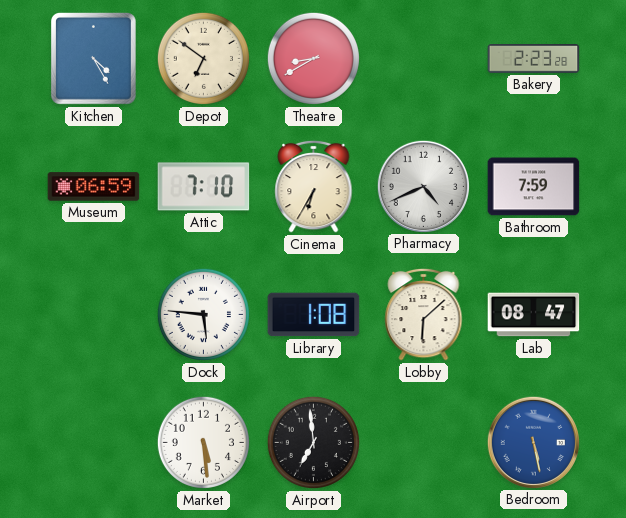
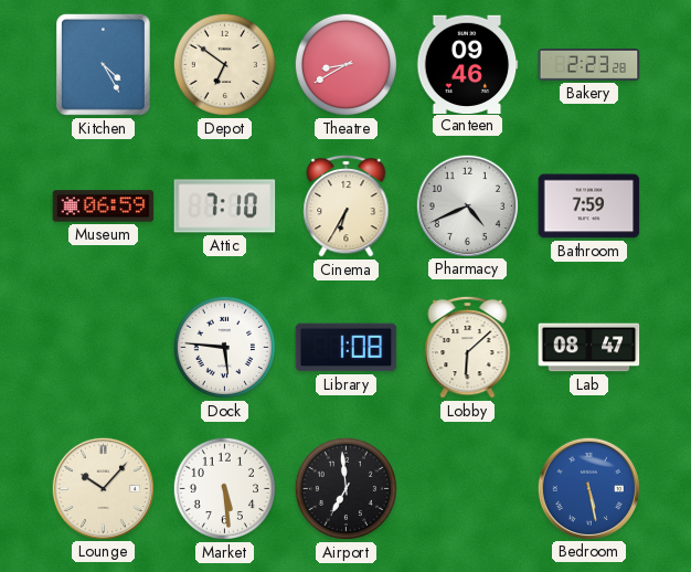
Canteen: none -> 09:46 (468, 64)
Lounge: none -> 10:07 (103, 488)
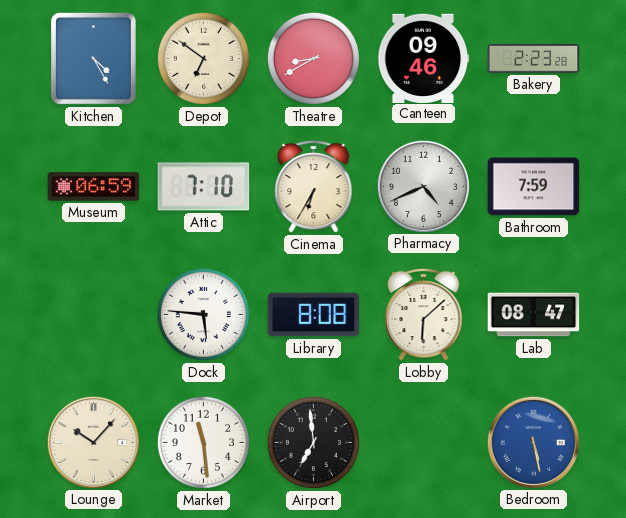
Library: 1:08 -> 8:08 (314, 315)
Market: 5:29 -> 11:29 (203, 442)
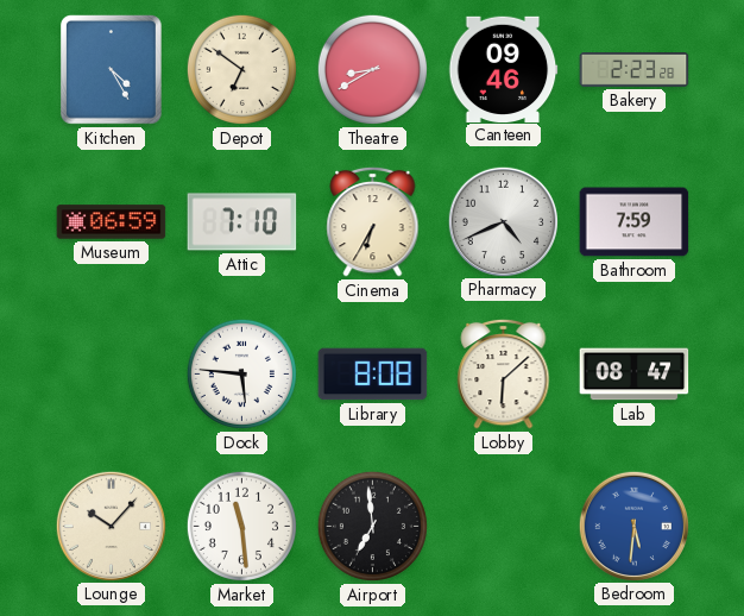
Bedroom: 5:28 -> 5:31 (633, 526)
